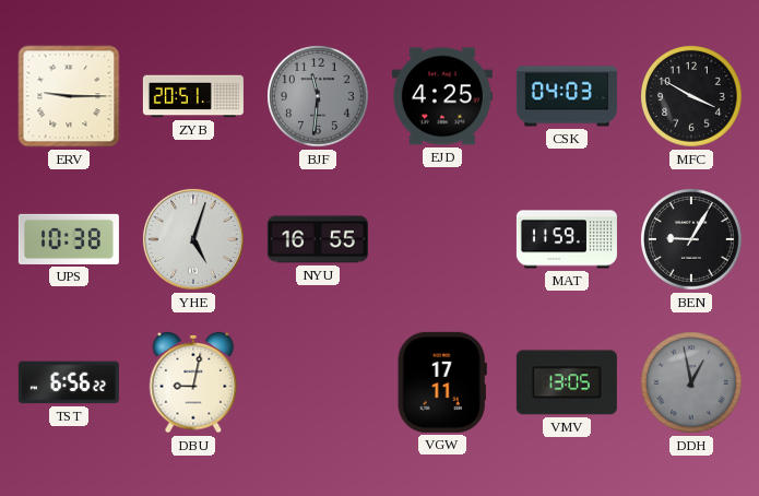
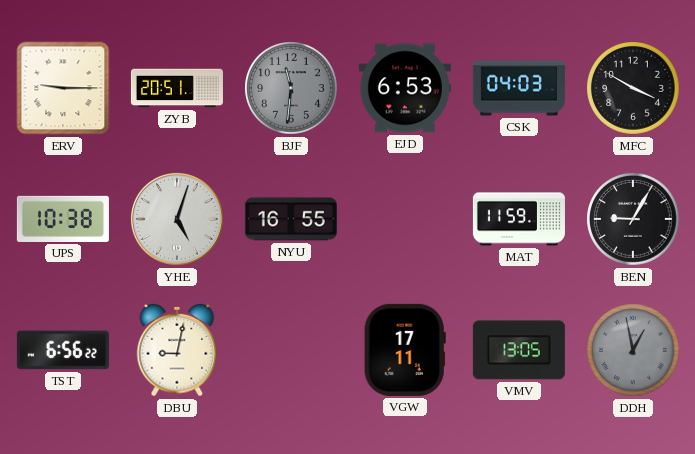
EJD: 4:25 -> 6:53 (405, 88)
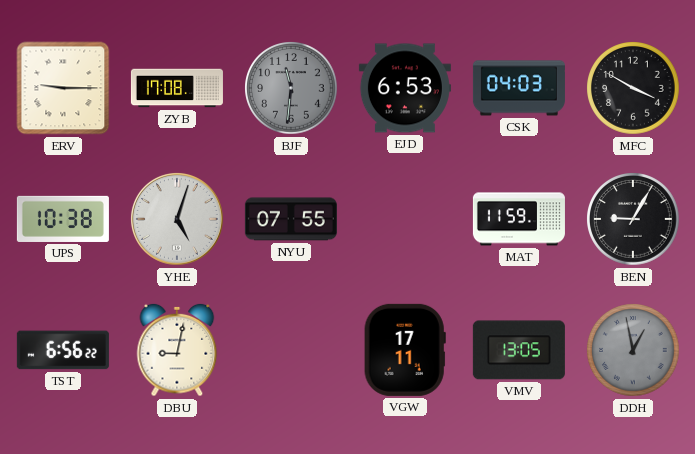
ZYB: 20:51 -> 17:08 (177, 88)
NYU: 16:55 -> 07:55 (291, 219)
